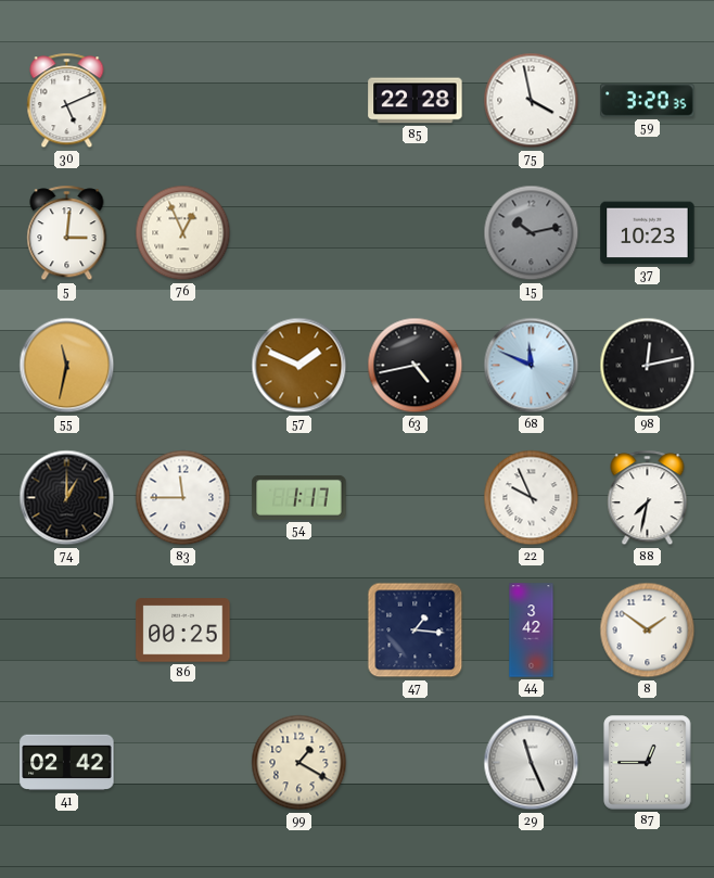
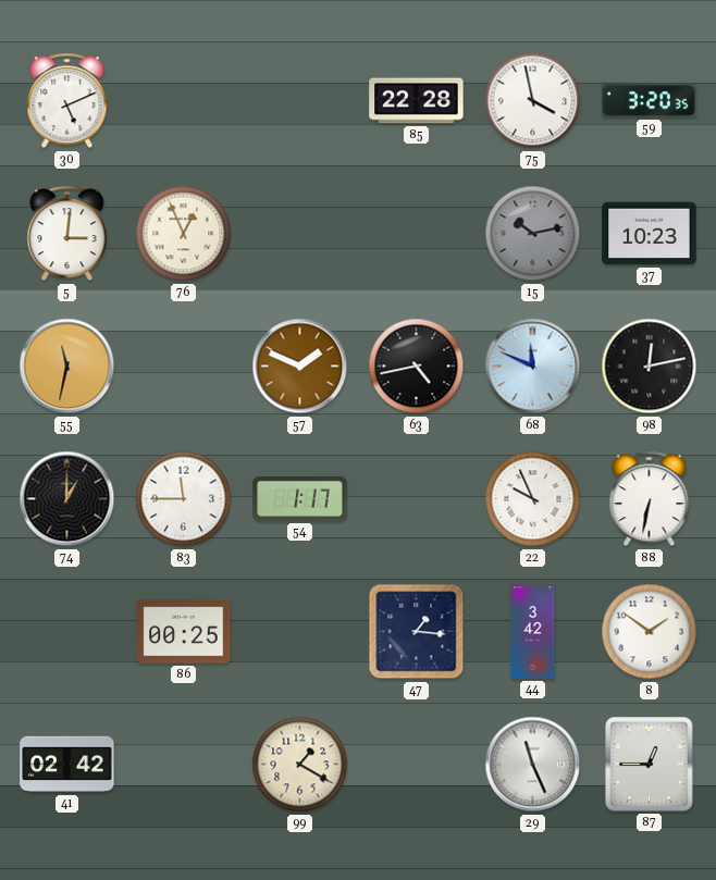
88: 7:32 -> 6:32 (650, 499)
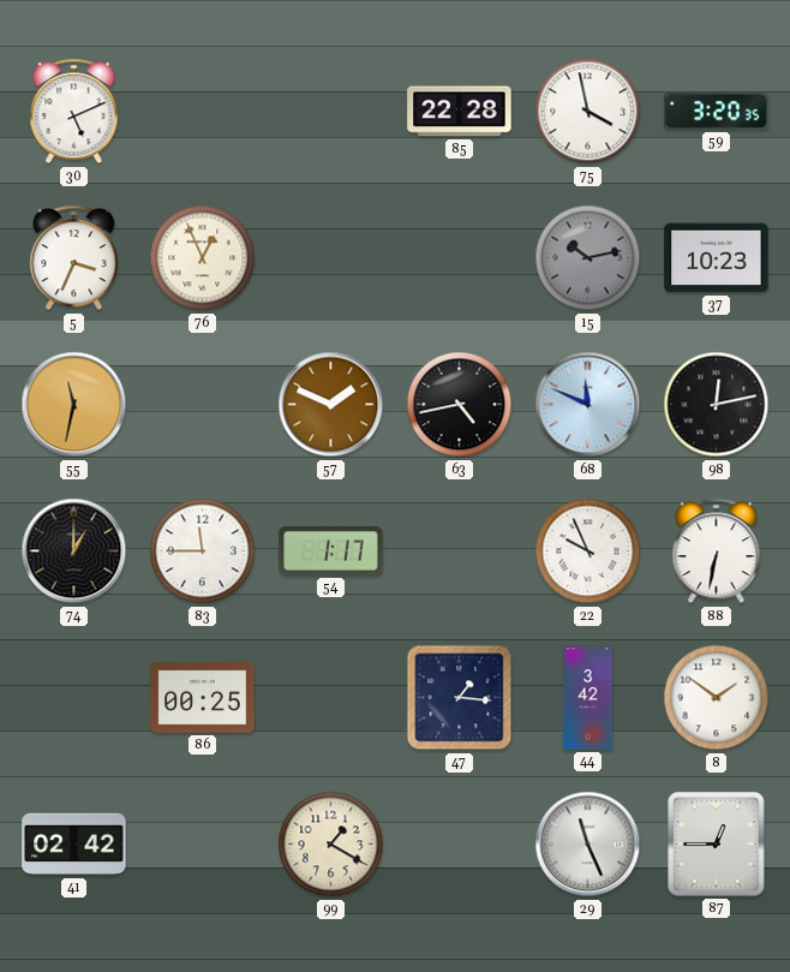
5: 3:01 -> 3:34 (74, 258)
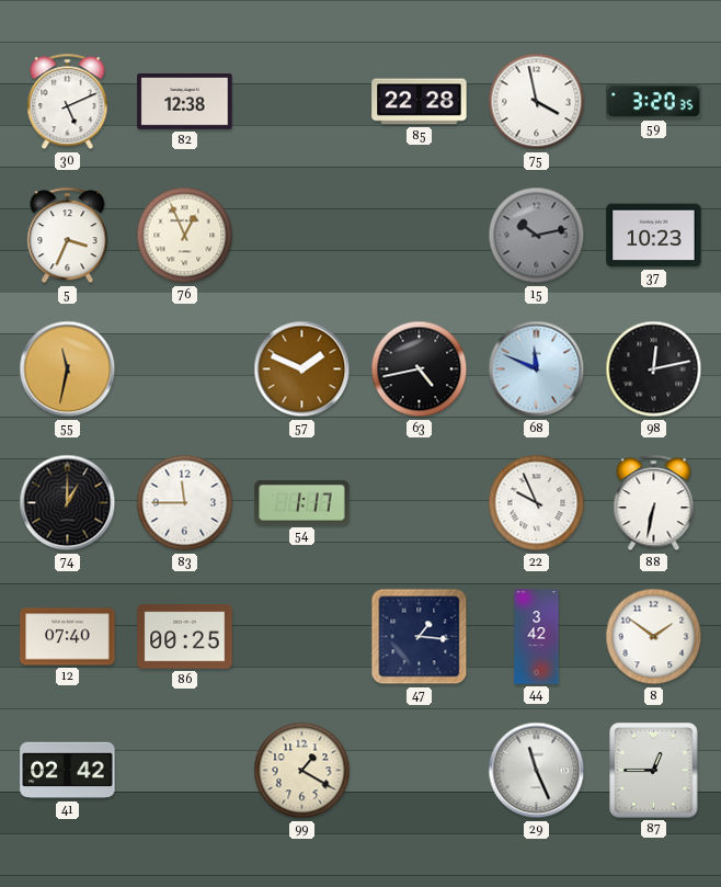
82: none -> 12:38 (185, 102)
12: none -> 07:40 (68, 637)
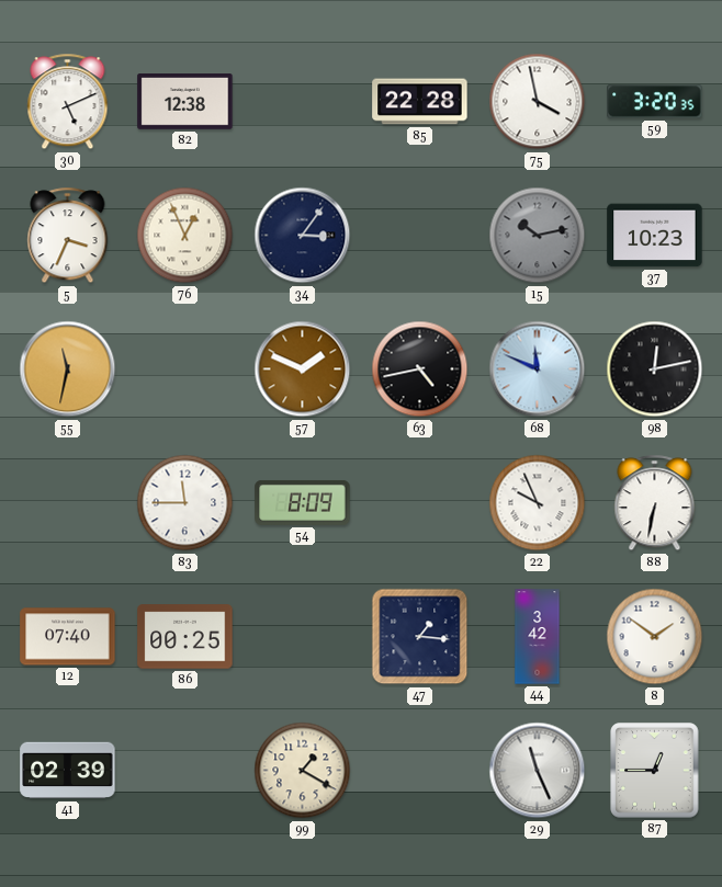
34: none -> 3:06 (303, 236)
74: 1:00 -> none (68, 503)
54: 1:17 -> 8:09 (303, 502)
41: 02:42 -> 02:39 (68, 771)
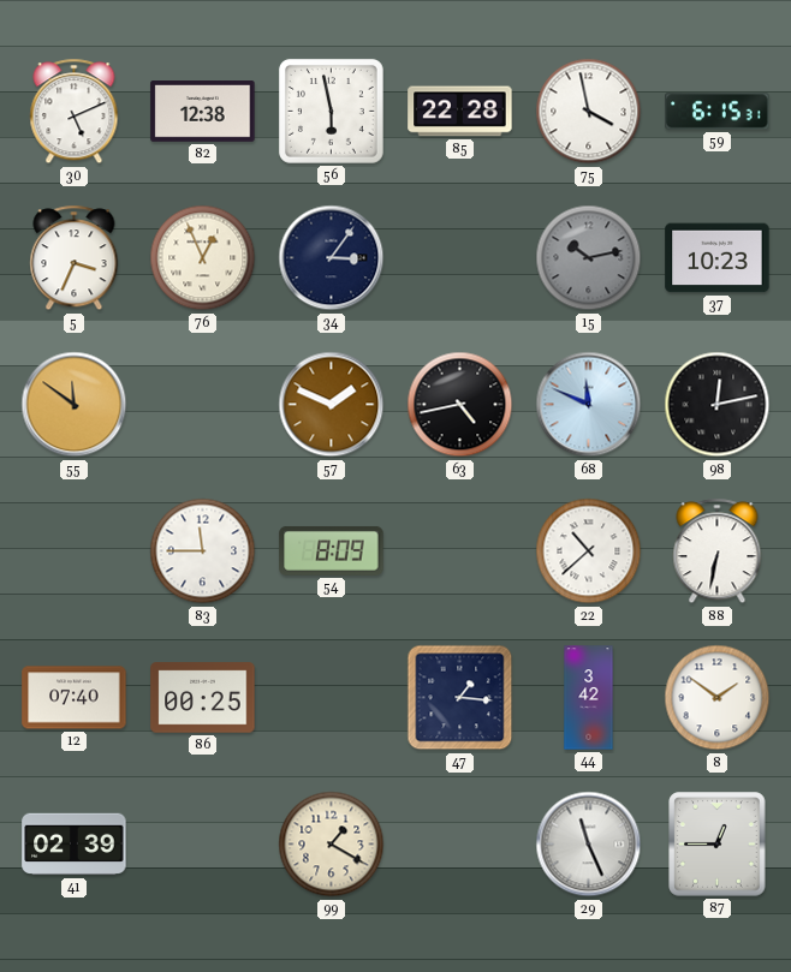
56: none -> 5:58 (331, 111)
59: 3:20 -> 6:15 (718, 112)
55: 11:32 -> 11:51 (75, 405)
22: 9:56 -> 10:38 (589, 551)
